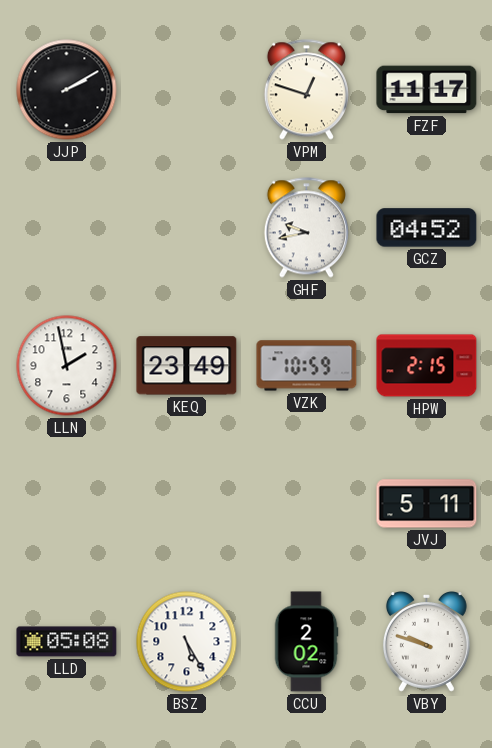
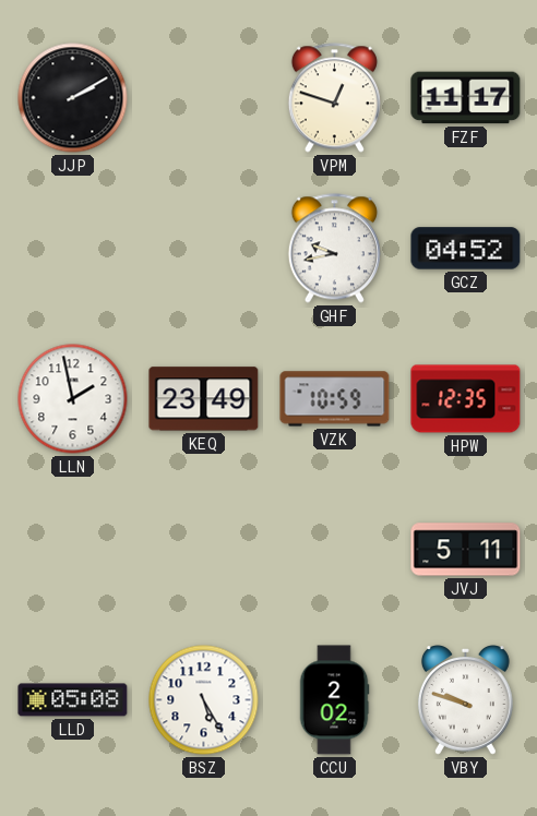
HPW: 2:15 -> 12:35 (466, 399)
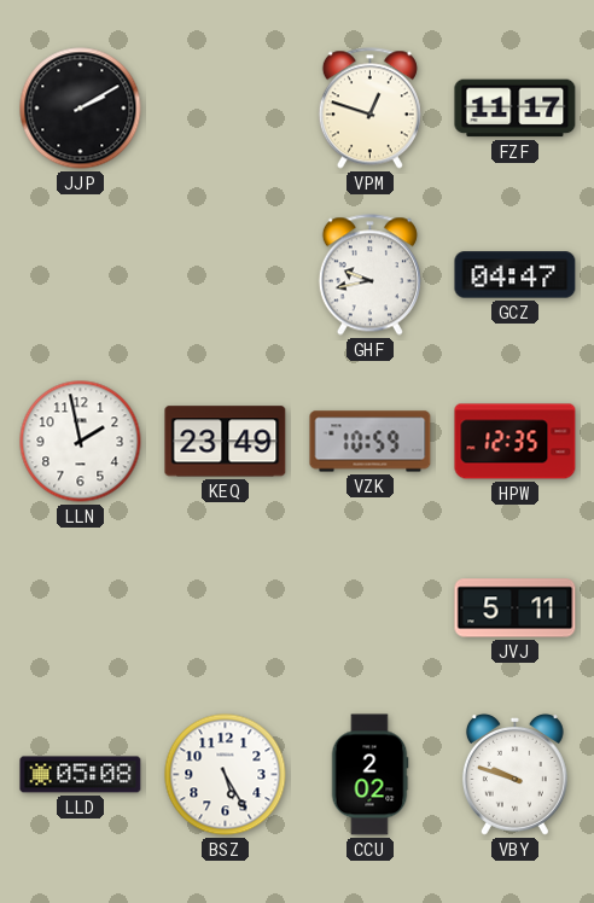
GCZ: 04:52 -> 04:47 (516, 275)
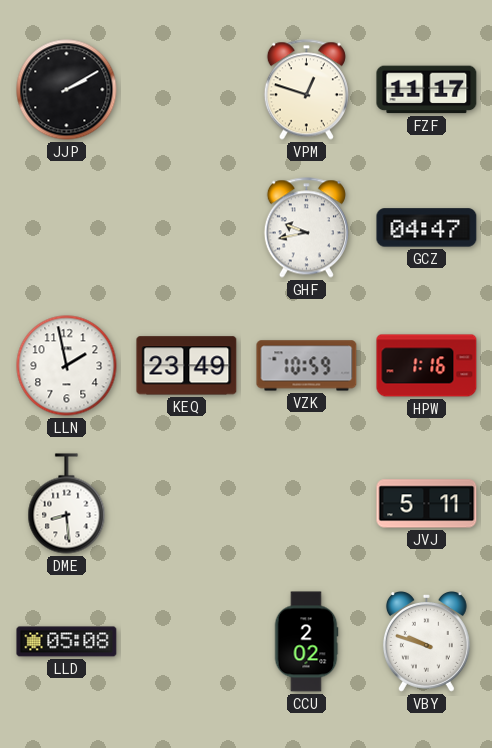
HPW: 12:35 -> 1:16 (427, 366)
DME: none -> 8:29 (67, 504)
BSZ: 5:25 -> none (226, 775)
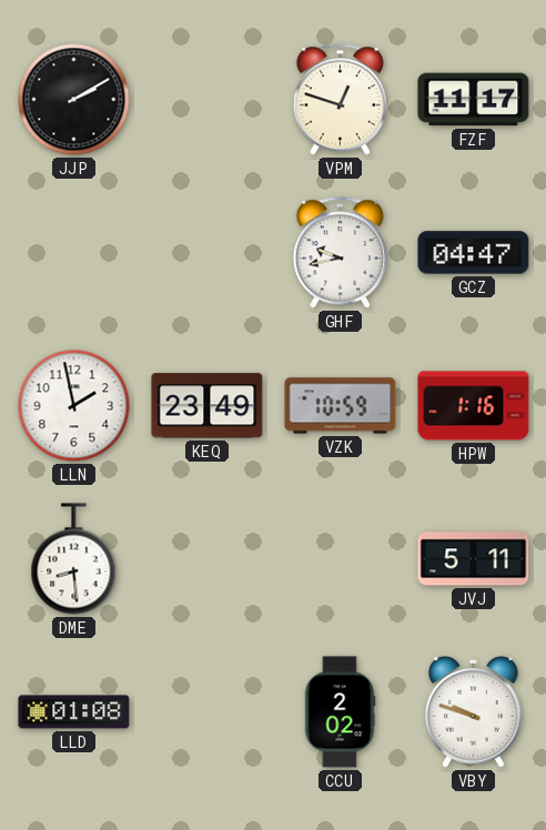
LLD: 05:08 -> 01:08 (74, 712)
